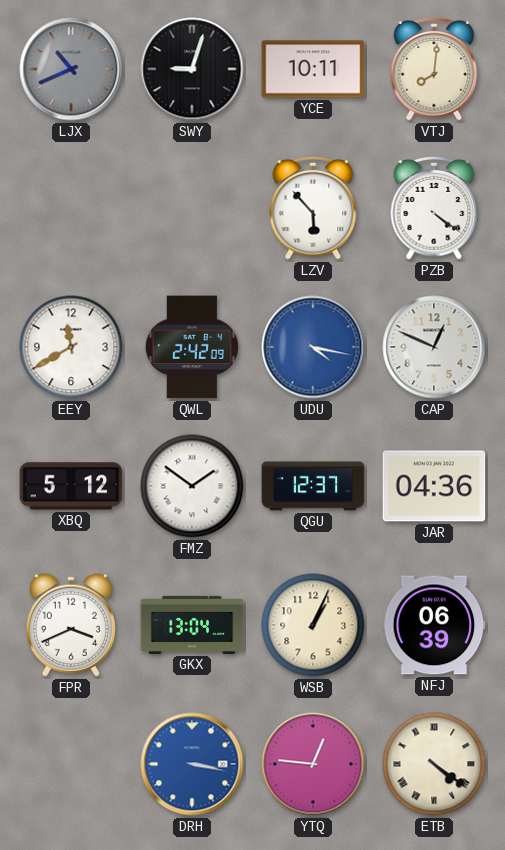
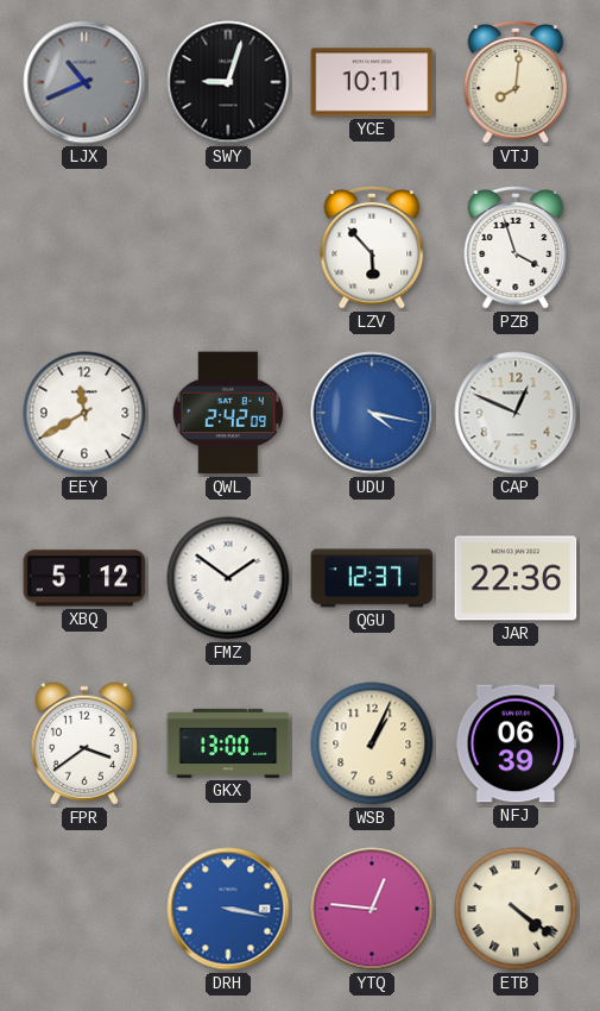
PZB: 4:21 -> 3:57 (516, 249)
JAR: 04:36 -> 22:36 (516, 578)
FPR: 3:41 -> 3:39 (84, 743)
GKX: 13:04 -> 13:00 (228, 743)
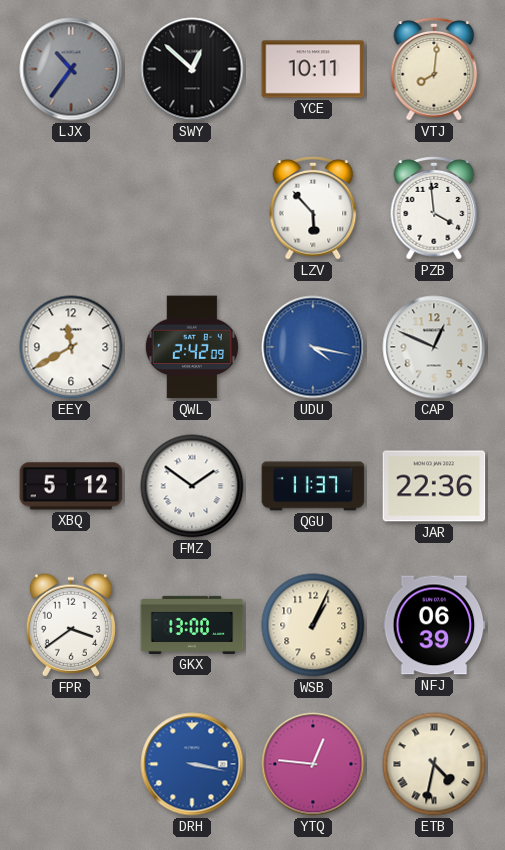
LJX: 10:41 -> 10:36 (71, 69)
SWY: 9:03 -> 12:52 (192, 69)
PZB: 3:57 -> 3:59 (434, 209)
QGU: 12:37 -> 11:37 (313, 486)
ETB: 4:21 -> 4:32 (434, 764)
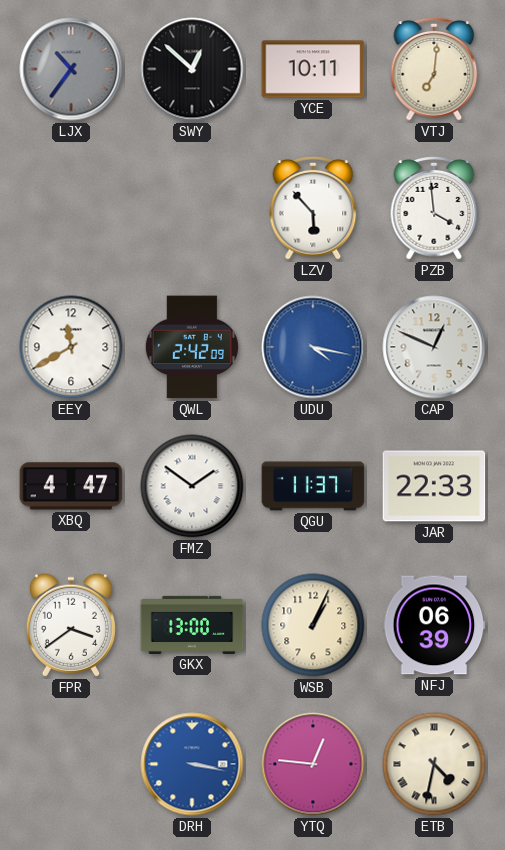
VTJ: 8:01 -> 7:01 (434, 70)
XBQ: 5:12 -> 4:47 (71, 486)
JAR: 22:36 -> 22:33 (434, 486)
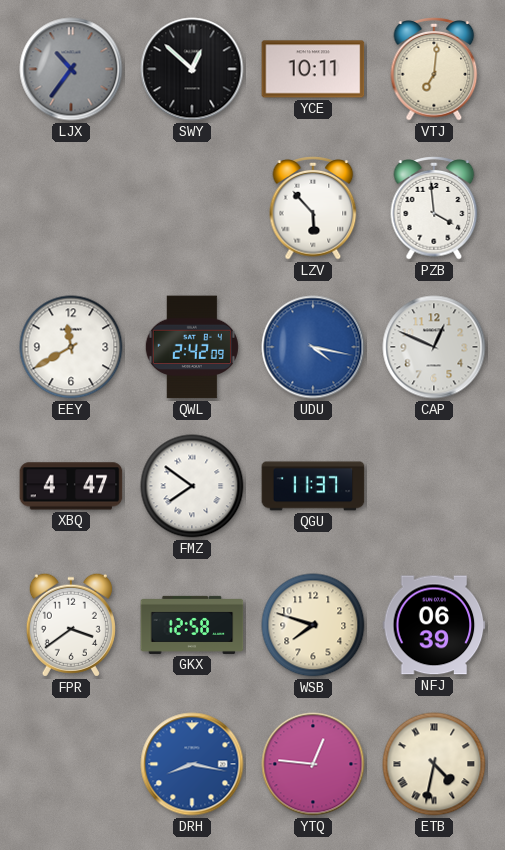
FMZ: 1:51 -> 7:51 (192, 486)
JAR: 22:33 -> none (434, 486)
GKX: 13:00 -> 12:58 (192, 625)
WSB: 1:04 -> 7:48 (313, 625)
DRH: 3:17 -> 8:17 (192, 764)
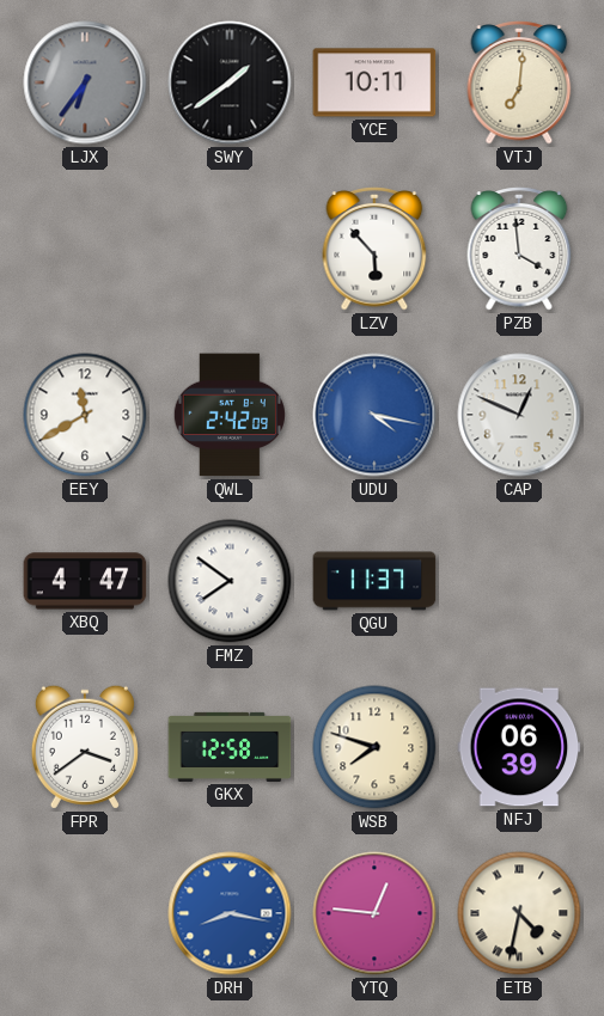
LJX: 10:36 -> 6:36 (85, 82)
SWY: 12:52 -> 1:39 (230, 82)
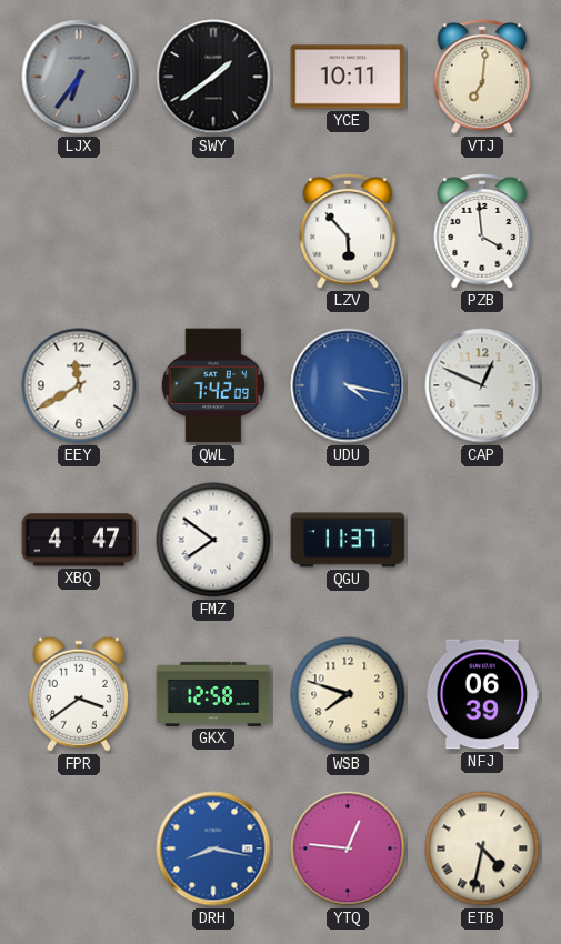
QWL: 2:42 -> 7:42 (213, 385)
